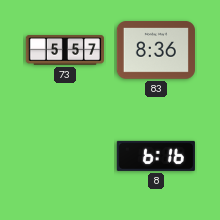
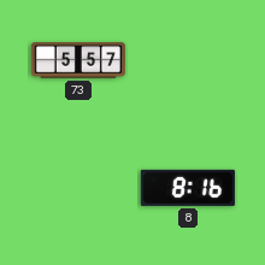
83: 8:36 -> none (156, 50)
8: 6:16 -> 8:16 (188, 188)
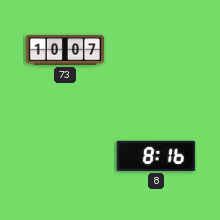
73: 5:57 -> 10:07 (65, 50)
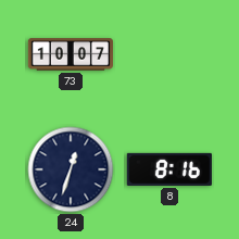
24: none -> 12:33 (71, 169)
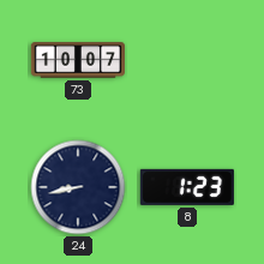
24: 12:33 -> 8:43 (78, 187)
8: 8:16 -> 1:23 (187, 187)
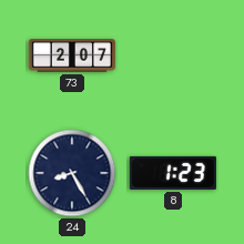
73: 10:07 -> 2:07 (72, 55)
24: 8:43 -> 8:25 (72, 173)
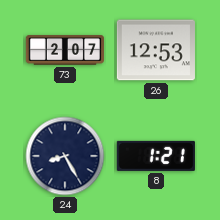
26: none -> 12:53 (156, 50)
8: 1:23 -> 1:21 (156, 156)
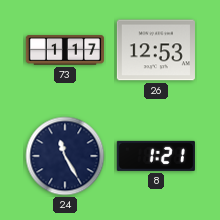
73: 2:07 -> 1:17 (65, 50)
24: 8:25 -> 11:25 (65, 156)
